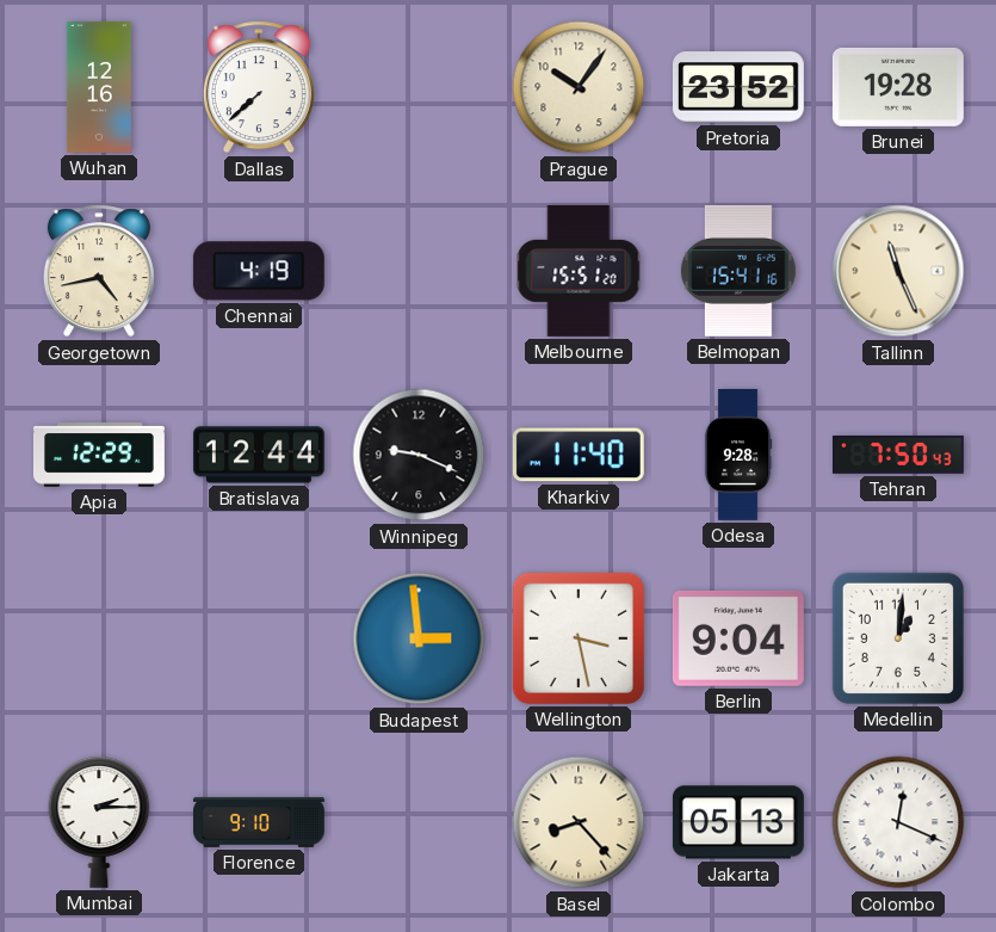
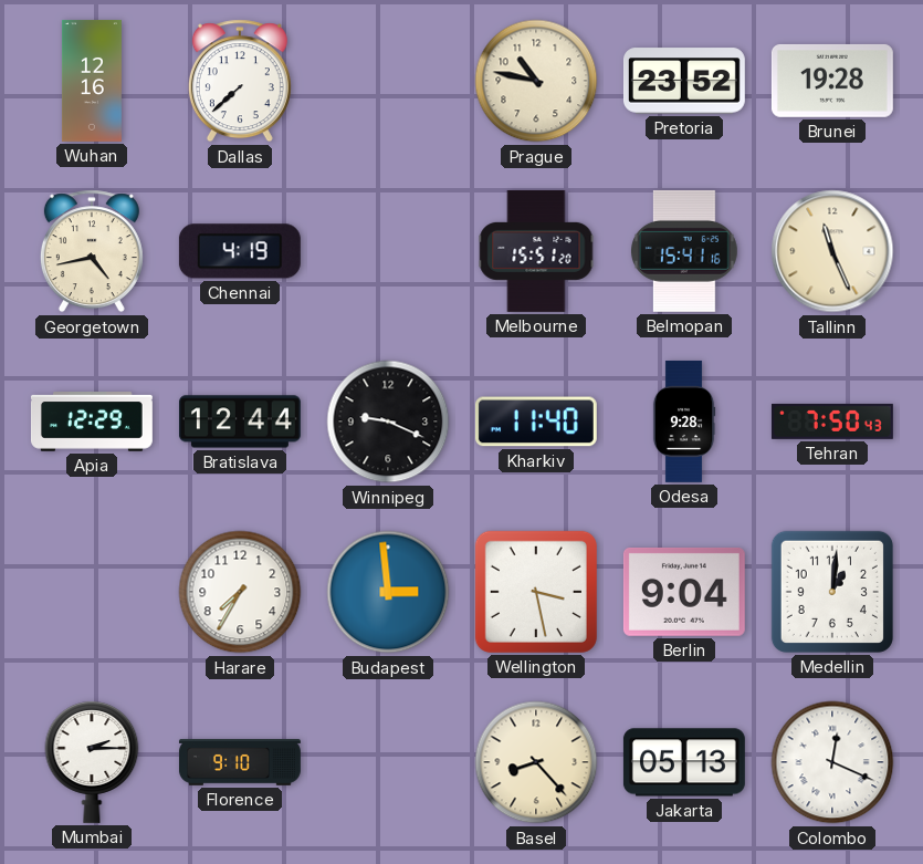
Prague: 10:06 -> 10:47 (536, 81)
Harare: none -> 7:35 (240, 592)
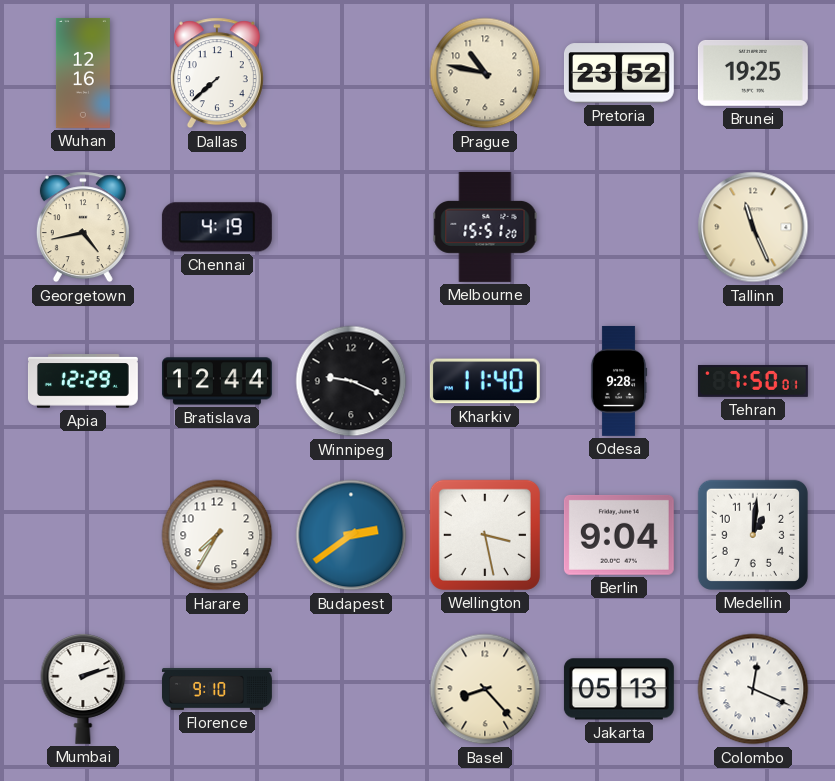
Brunei: 19:28 -> 19:25 (753, 73)
Belmopan: 15:41 -> none (684, 251)
Tehran: 7:50:43 -> 7:50:01 (753, 381)
Budapest: 2:59 -> 2:39 (351, 535)
Mumbai: 2:15 -> 2:12 (83, 689)
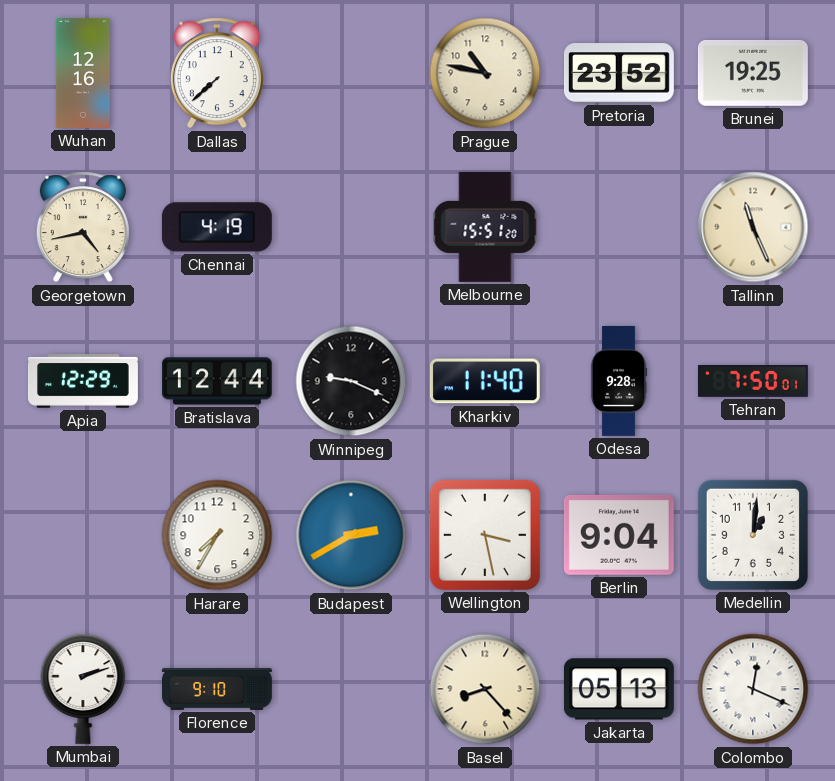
Budapest: 2:39 -> 2:40 (351, 535)
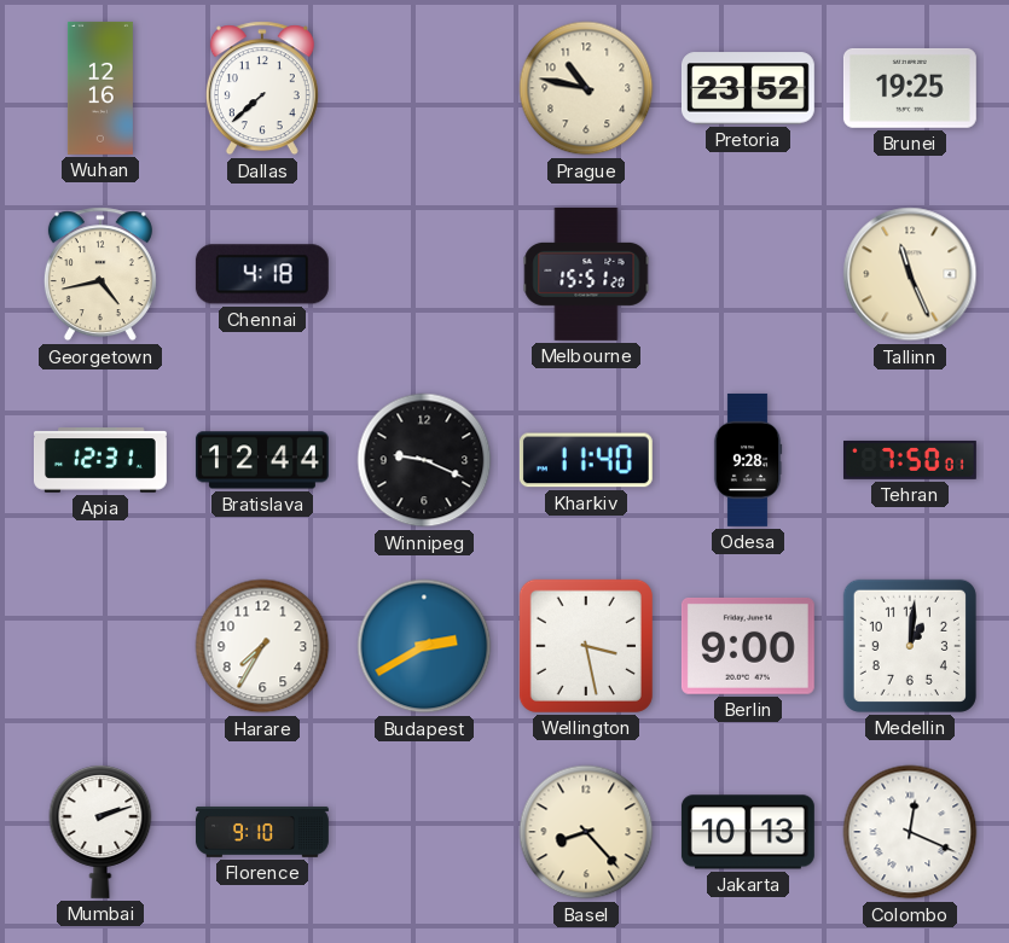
Chennai: 4:19 -> 4:18 (262, 274)
Apia: 12:29 -> 12:31 (100, 460)
Berlin: 9:04 -> 9:00 (748, 646)
Jakarta: 05:13 -> 10:13 (748, 832)
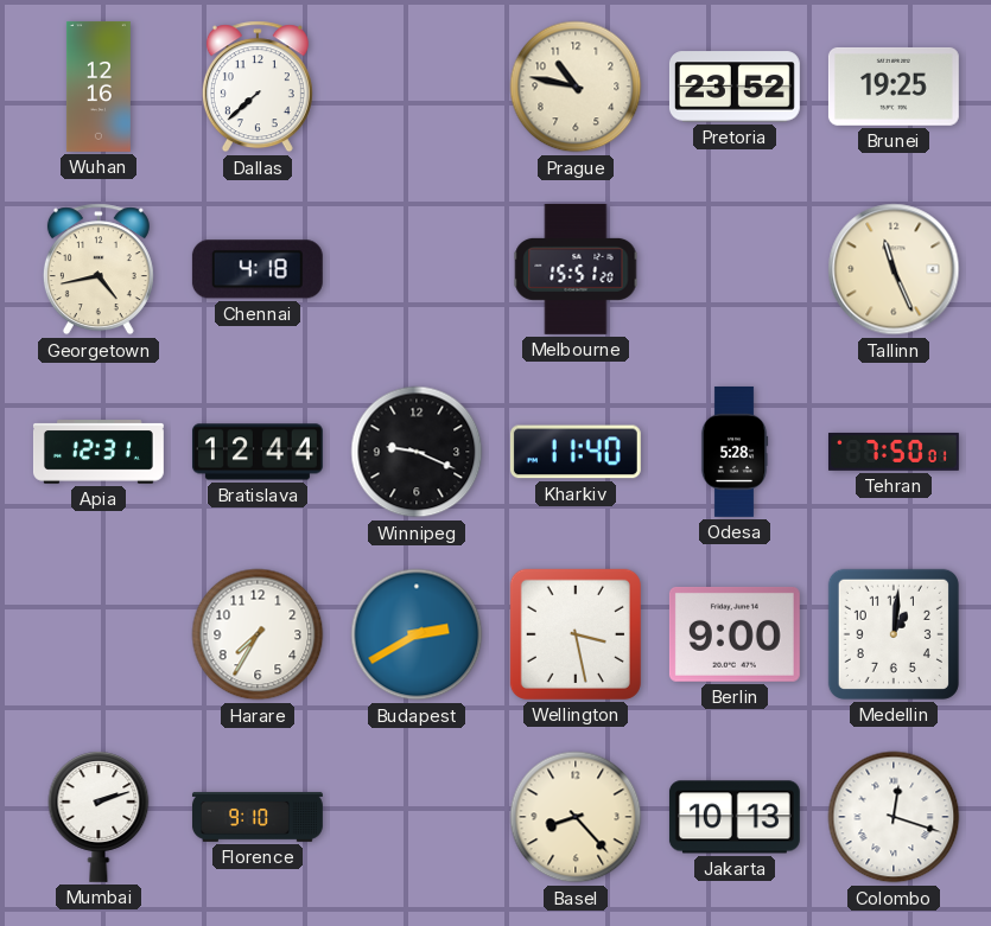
Odesa: 9:28 -> 5:28 (735, 452)
Colombo: 12:19 -> 12:18 (894, 817)
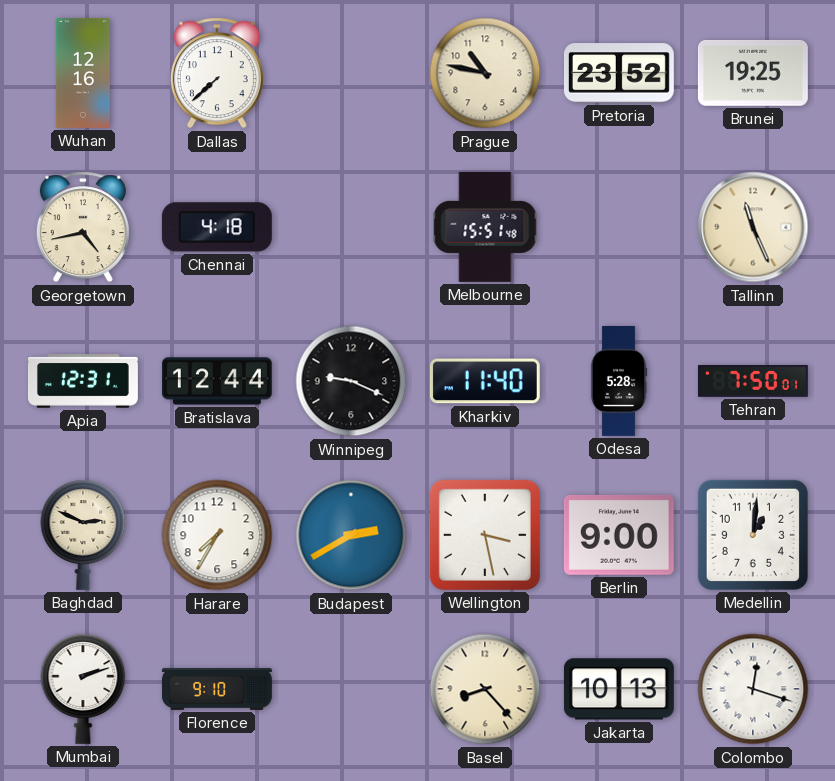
Melbourne: 15:51:20 -> 15:51:48 (485, 227)
Baghdad: none -> 2:49 (83, 535)
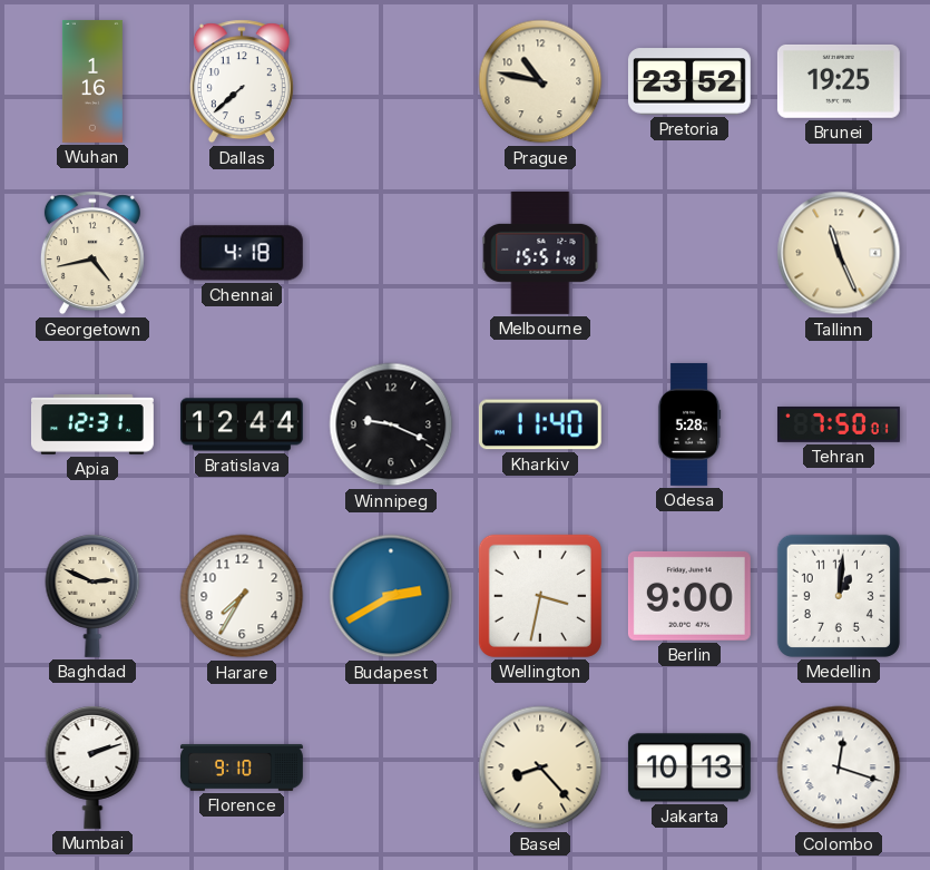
Wuhan: 12:16 -> 1:16 (92, 81)
Wellington: 3:28 -> 3:32 (540, 596)
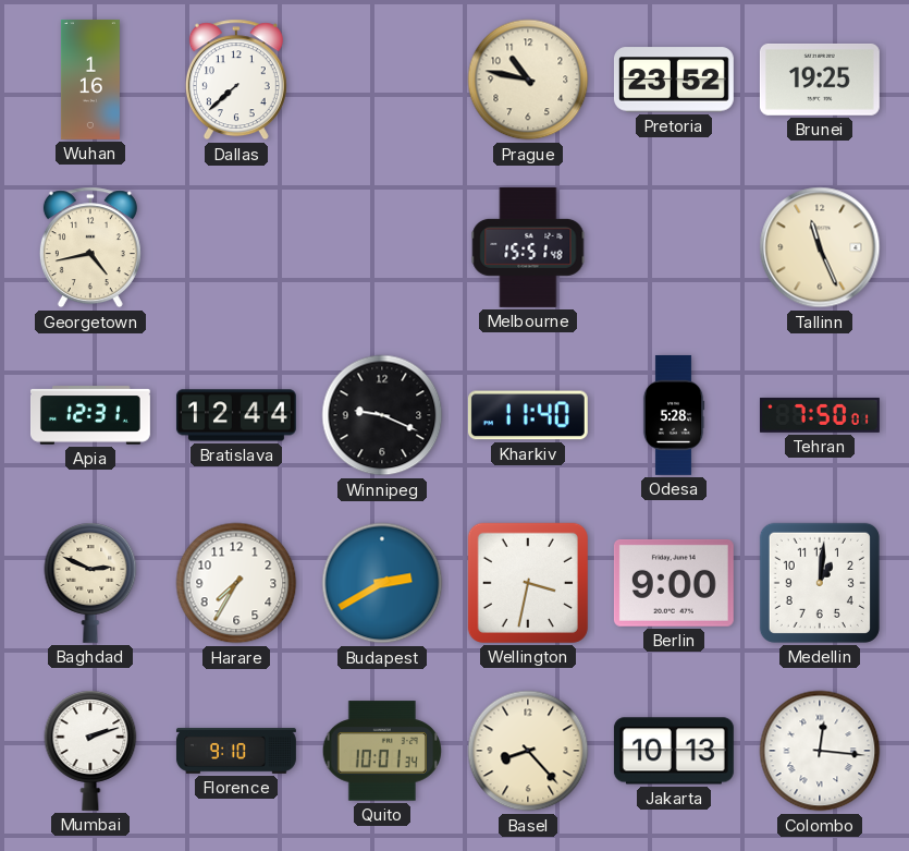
Chennai: 4:18 -> none (242, 253)
Quito: none -> 10:01 (381, 751)
Colombo: 12:18 -> 12:16 (820, 751)
